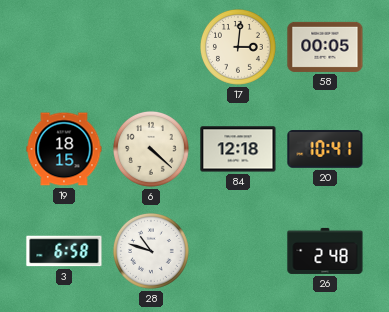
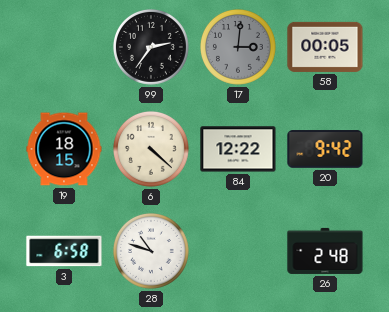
99: none -> 2:36 (151, 47)
17 dial: cream -> grey (238, 47)
84: 12:18 -> 12:22 (238, 149)
20: 10:41 -> 9:42 (325, 149)
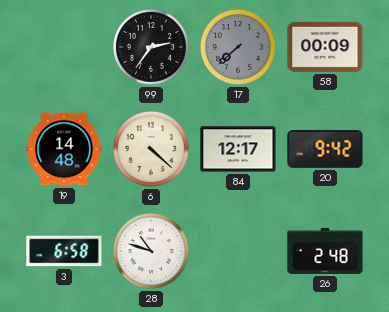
17: 3:01 -> 7:38 (238, 47)
58: 00:05 -> 00:09 (325, 47)
19: 18:15 -> 14:48 (64, 149)
84: 12:22 -> 12:17 (238, 149)
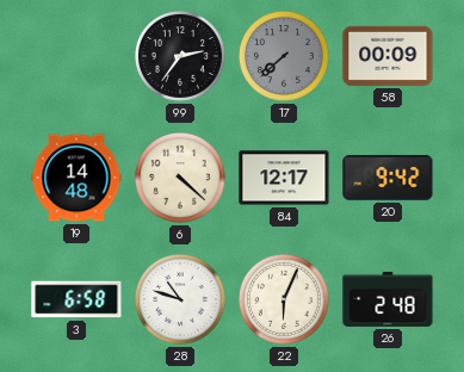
22: none -> 6:04 (284, 299)
